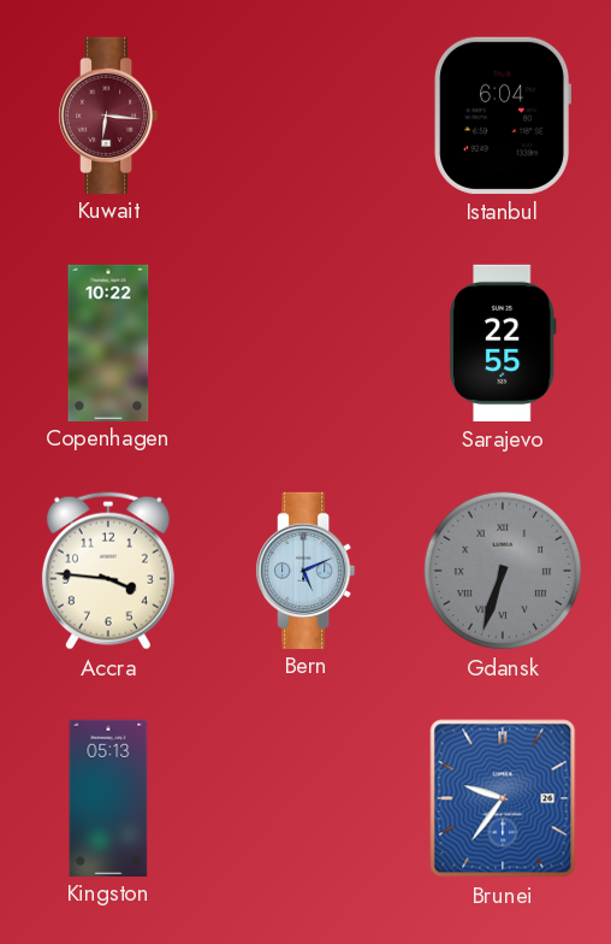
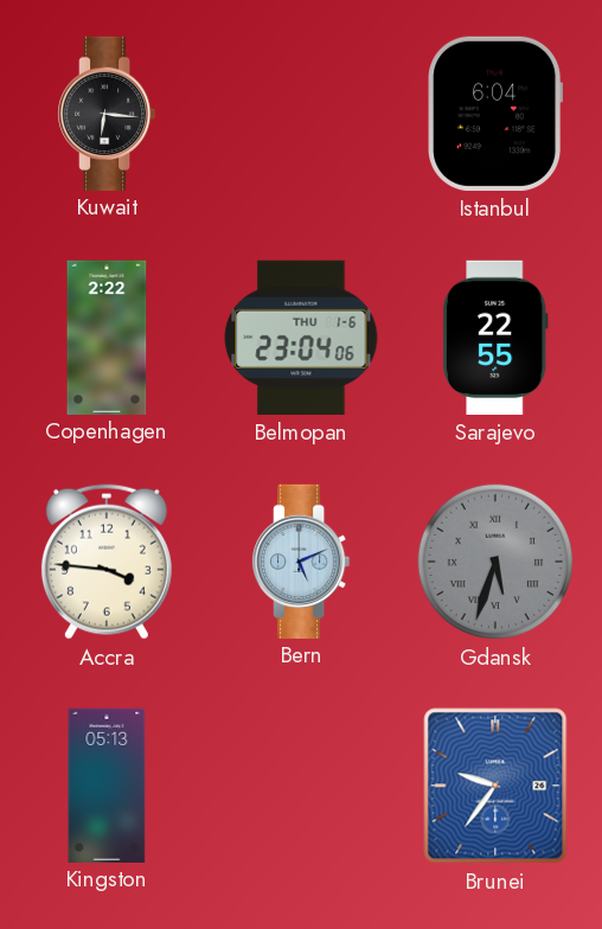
Kuwait dial: burgundy -> black (107, 113)
Copenhagen: 10:22 -> 2:22 (107, 337)
Belmopan: none -> 23:04 (301, 338)
Gdansk: 6:33 -> 5:33 (495, 562)
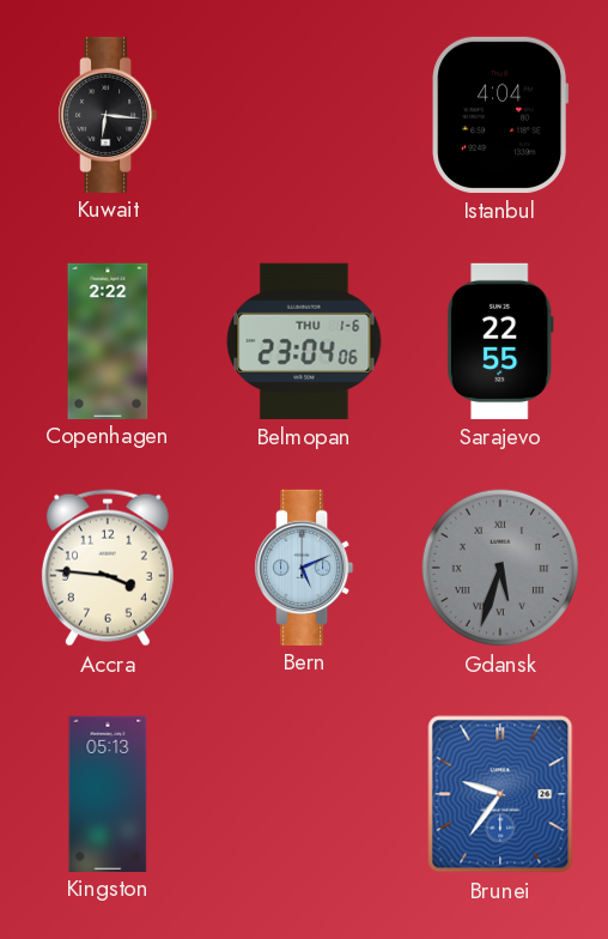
Istanbul: 6:04 -> 4:04 (500, 115)
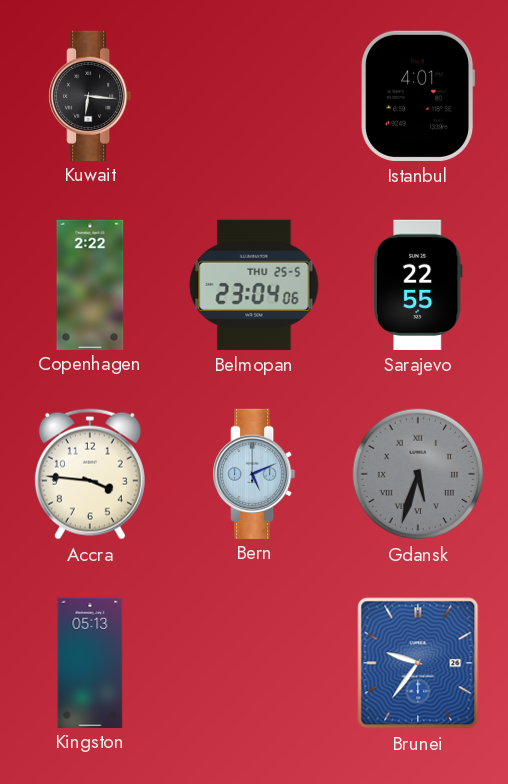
Istanbul: 4:04 -> 4:01 (418, 96)
Belmopan date: THU 1-6 -> THU 25-5 (254, 285)
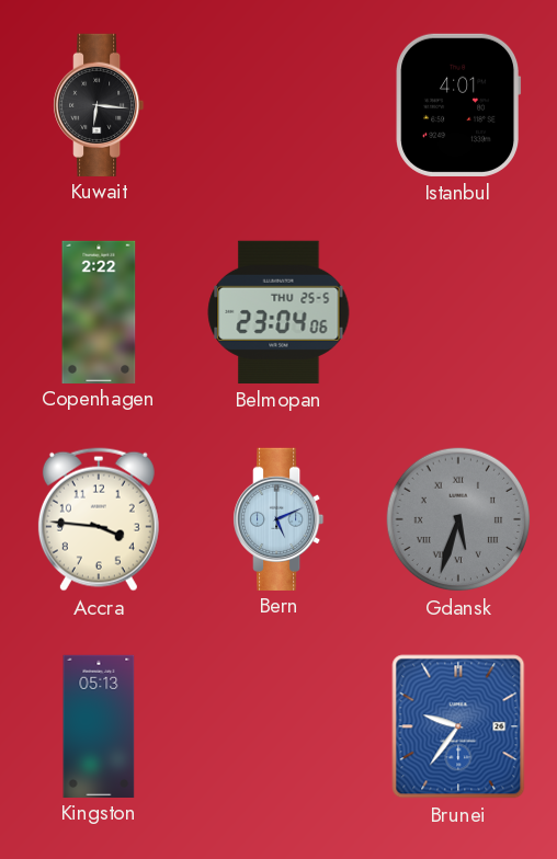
Sarajevo: 22:55 -> none (418, 285)
